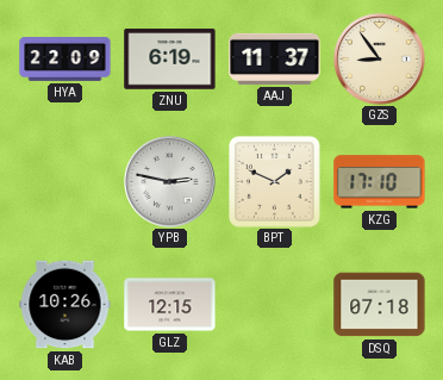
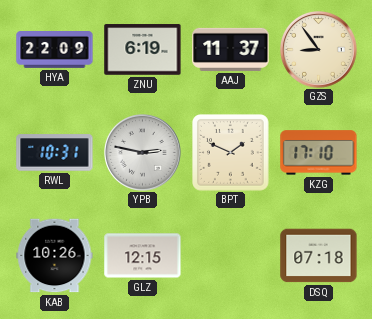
RWL: none -> 10:31 (55, 153)
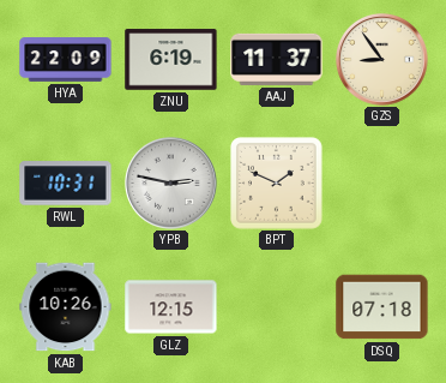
KZG: 17:10 -> none (319, 153)
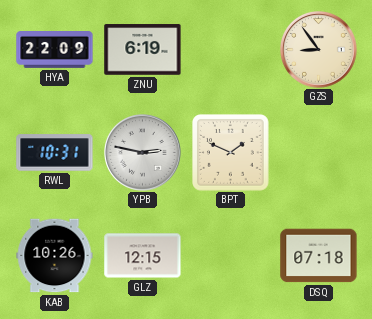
AAJ: 11:37 -> none (277, 59)
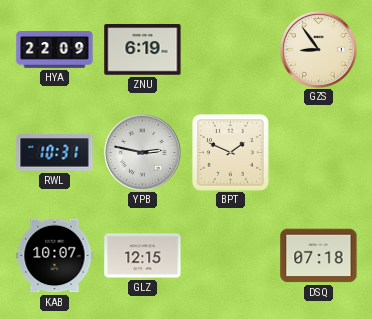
KAB: 10:26 -> 10:07 (55, 256)
